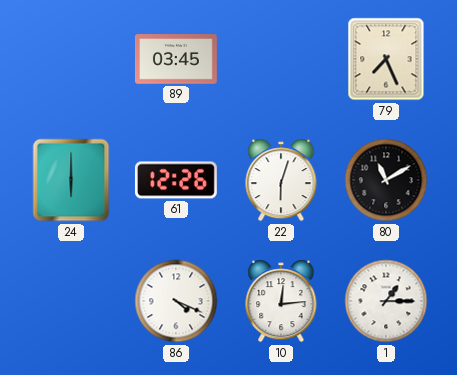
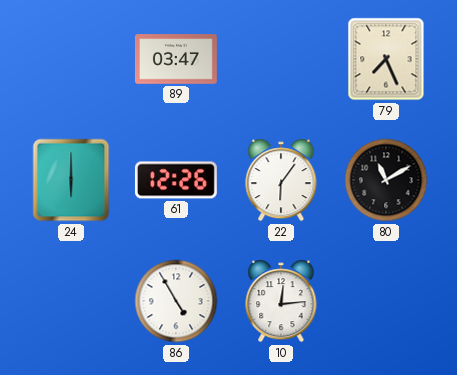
89: 03:45 -> 03:47 (176, 59)
22: 6:03 -> 6:06 (281, 180)
86: 4:19 -> 4:55 (176, 301)
1: 1:15 -> none (386, 301)
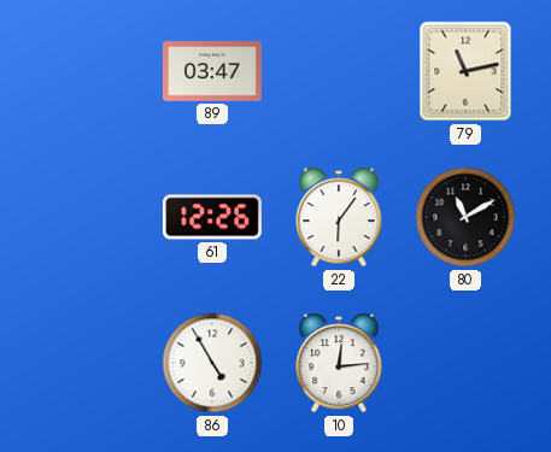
79: 7:26 -> 11:13 (465, 71)
24: 6:00 -> none (71, 180)
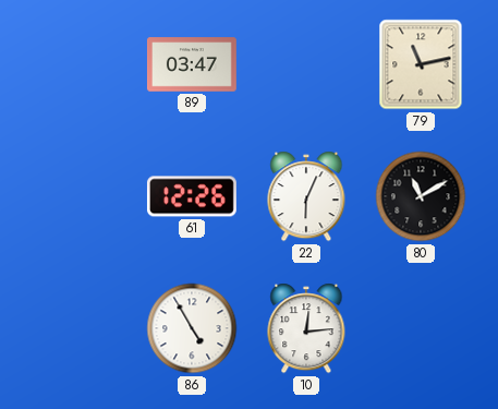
22: 6:06 -> 6:04 (306, 196)
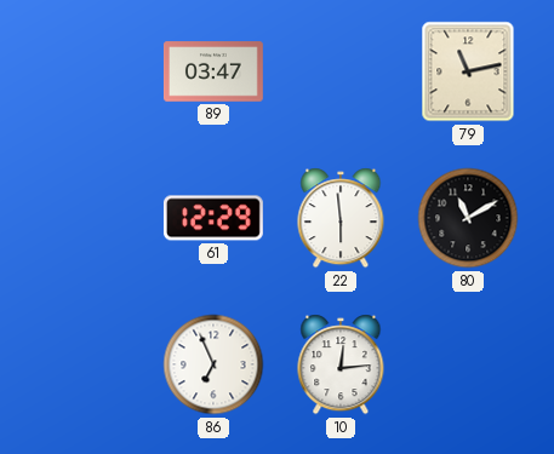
61: 12:26 -> 12:29 (213, 218)
22: 6:04 -> 5:59 (341, 218)
86: 4:55 -> 6:56 (213, 364)
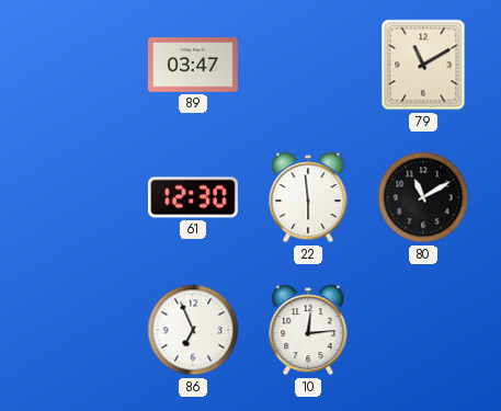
79: 11:13 -> 11:10 (423, 65)
61: 12:29 -> 12:30 (193, 197)
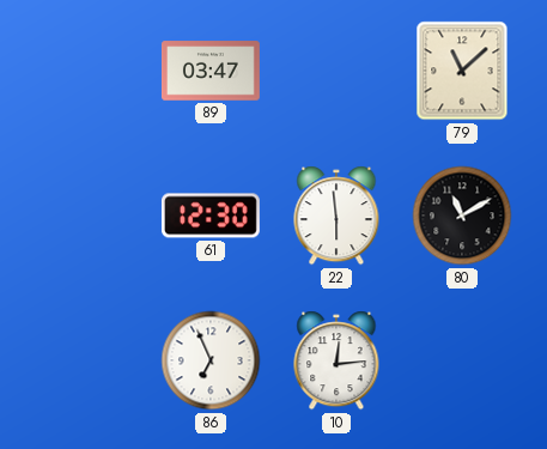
79: 11:10 -> 11:08 (462, 71)
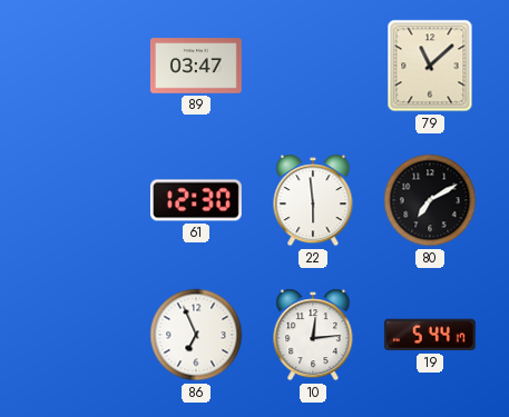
80: 11:10 -> 7:10 (430, 200)
19: none -> 5:44 (430, 335)
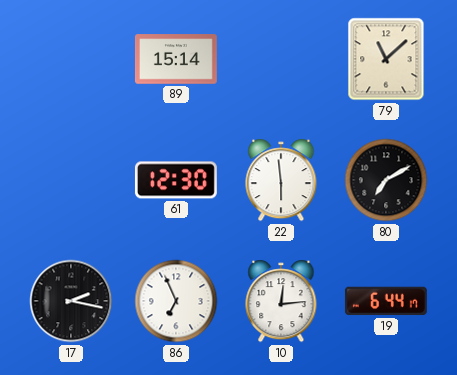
89: 03:47 -> 15:14 (176, 59)
17: none -> 2:17 (71, 301)
19: 5:44 -> 6:44 (386, 301)
